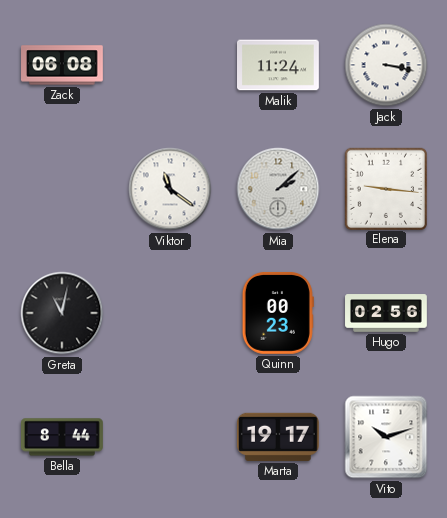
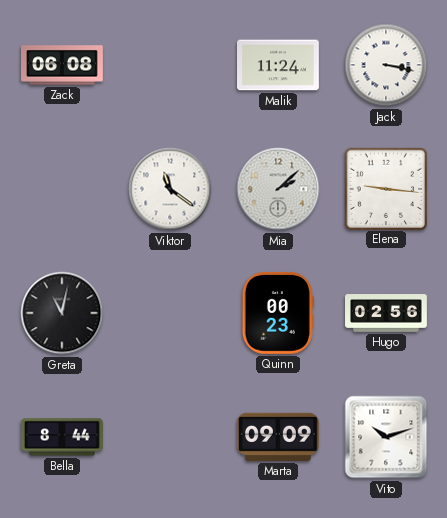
Marta: 19:17 -> 09:09 (278, 437)
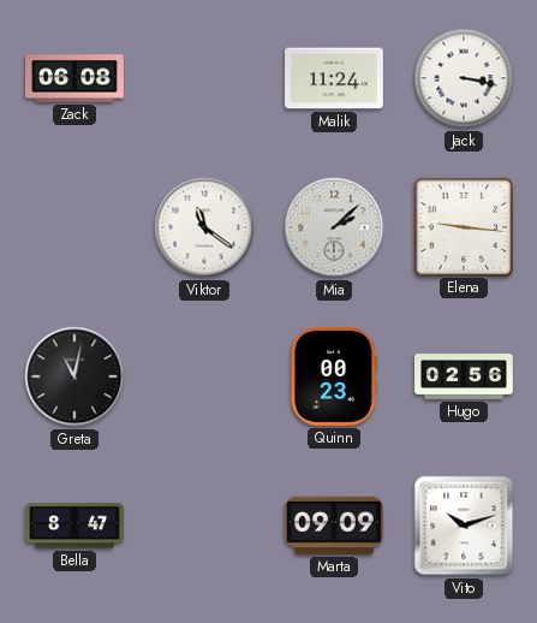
Bella: 8:44 -> 8:47 (76, 526)
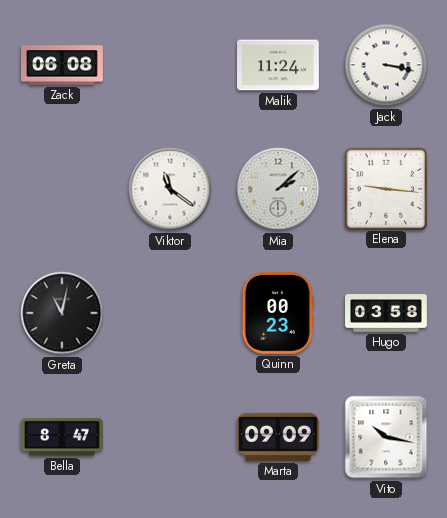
Hugo: 02:56 -> 03:58 (386, 313)
Vito: 10:12 -> 10:17 (386, 437)
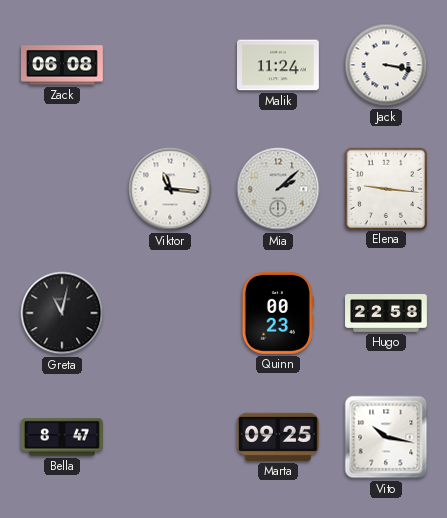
Viktor: 11:21 -> 11:16 (170, 189)
Hugo: 03:58 -> 22:58 (386, 313)
Marta: 09:09 -> 09:25 (278, 437)
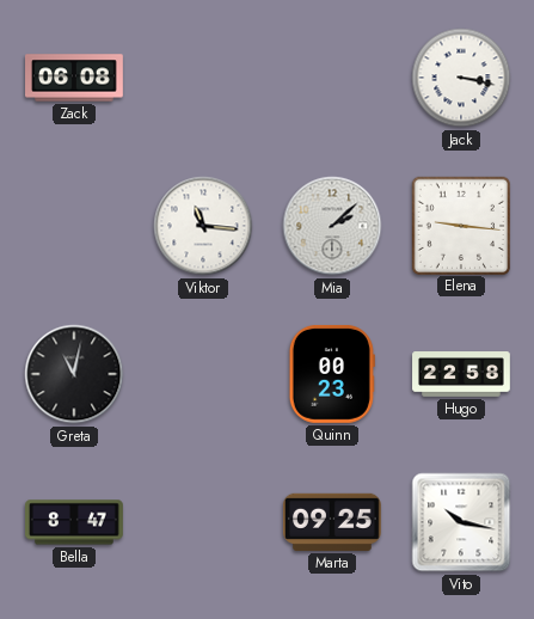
Malik: 11:24 -> none (279, 65)
